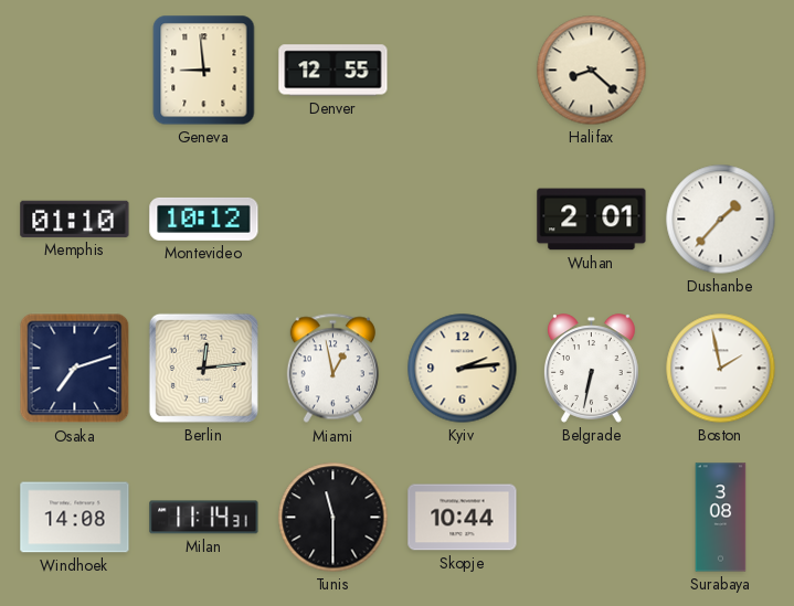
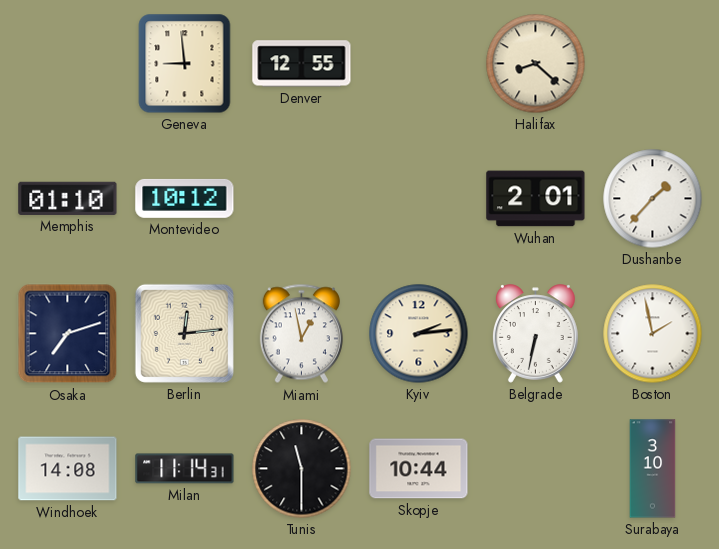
Surabaya: 3:08 -> 3:10 (653, 469)
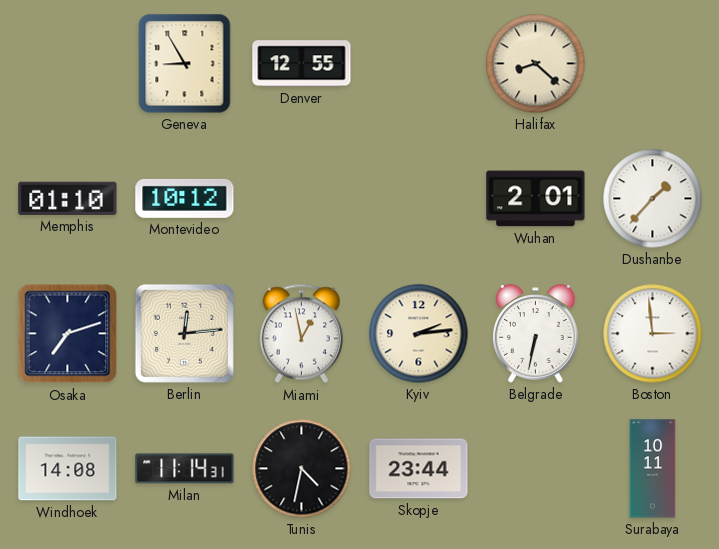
Geneva: 8:59 -> 8:55 (185, 64)
Boston: 1:58 -> 2:59 (653, 334)
Tunis: 11:30 -> 4:32 (302, 469)
Skopje: 10:44 -> 23:44 (419, 469)
Surabaya: 3:10 -> 10:11 (653, 469)
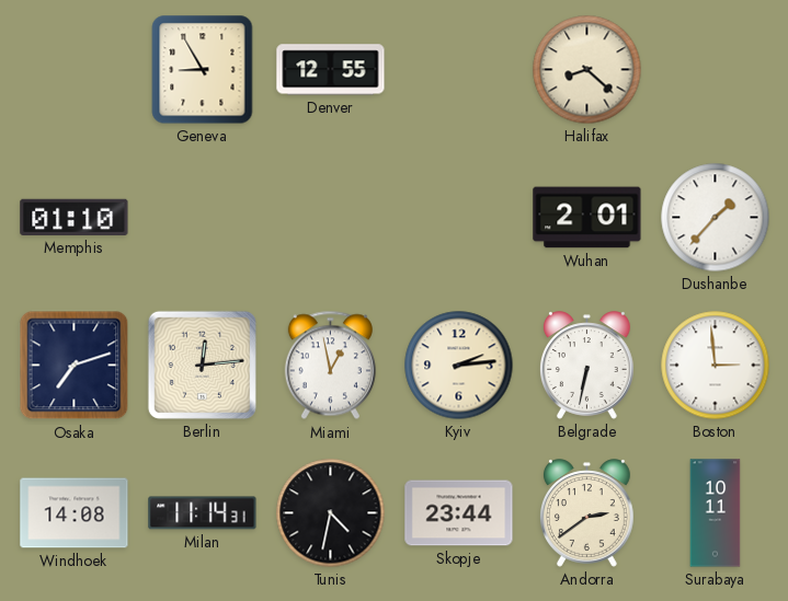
Montevideo: 10:12 -> none (185, 198)
Andorra: none -> 2:39 (587, 513)
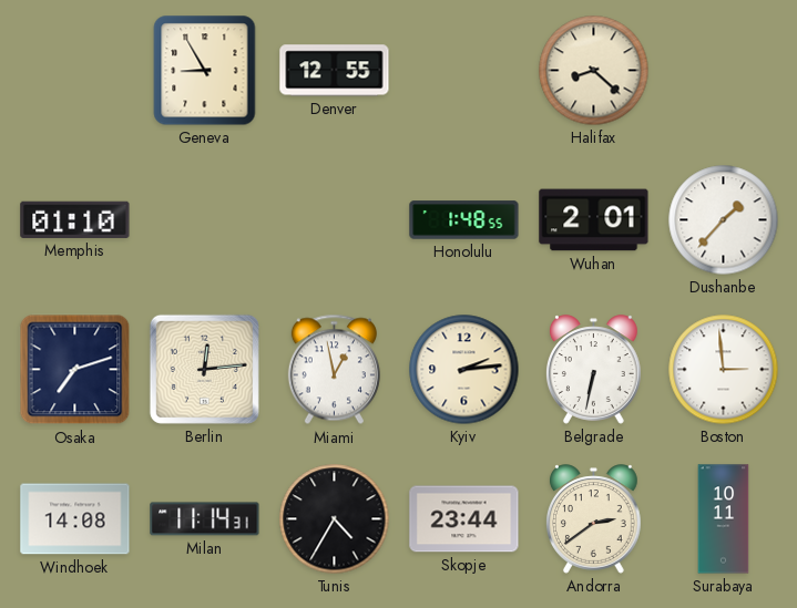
Honolulu: none -> 1:48 (464, 220)
Tunis: 4:32 -> 4:35 (335, 519)
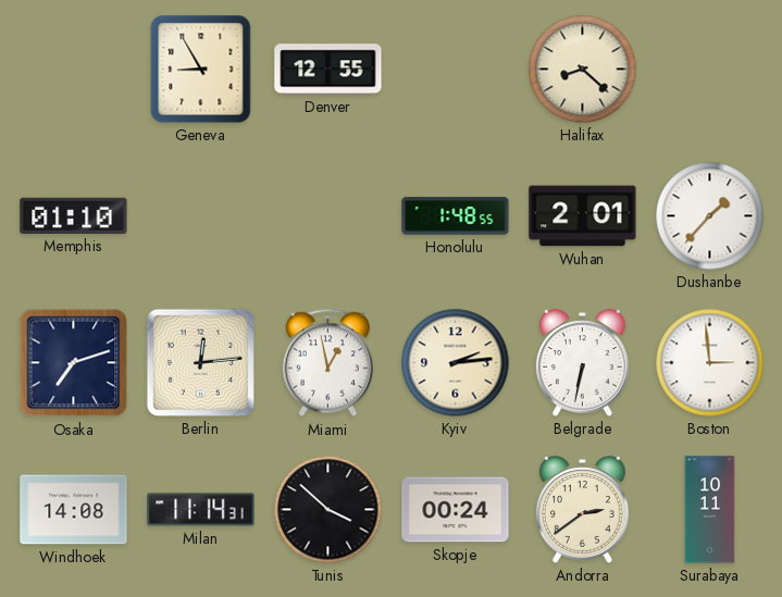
Tunis: 4:35 -> 3:52 (328, 510)
Skopje: 23:44 -> 00:24 (456, 510)
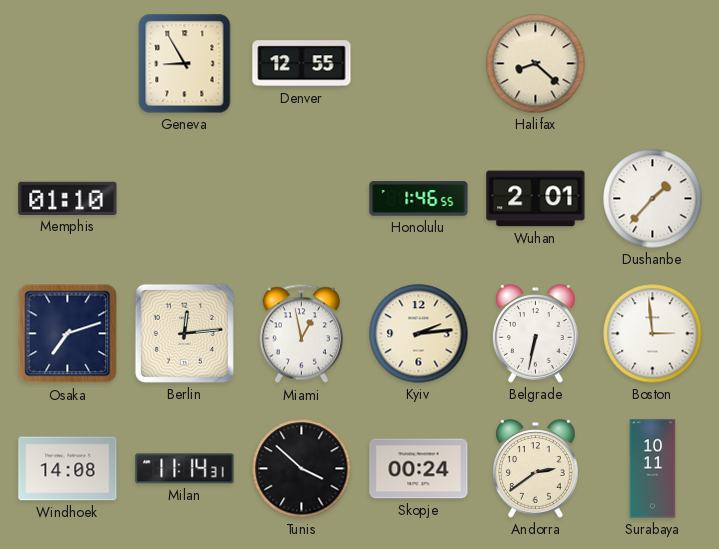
Honolulu: 1:48 -> 1:46 (419, 199)
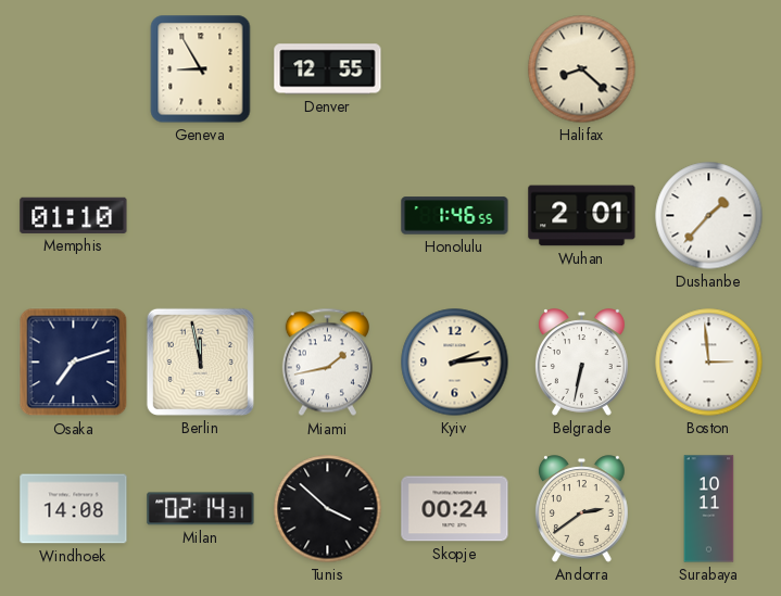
Berlin: 12:14 -> 11:58 (200, 362)
Miami: 12:58 -> 1:43 (327, 363)
Milan: 11:14 -> 02:14 (201, 509)
